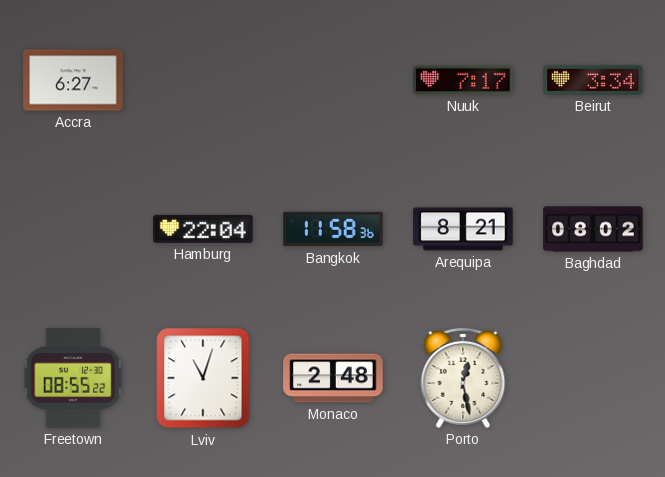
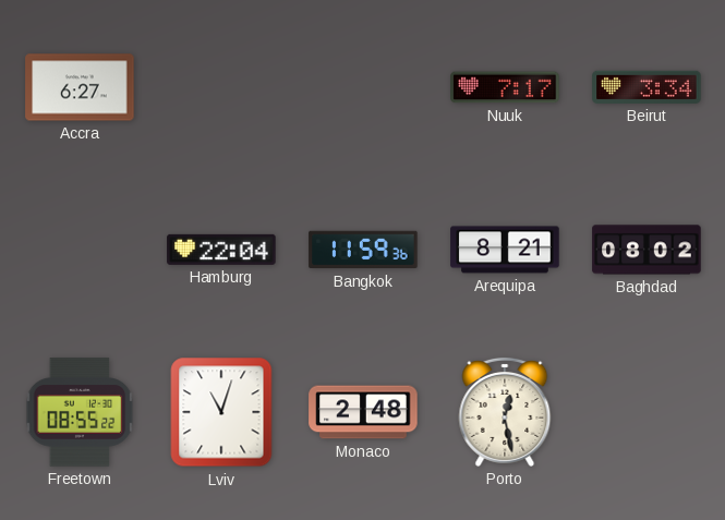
Bangkok: 11:58 -> 11:59 (363, 250)
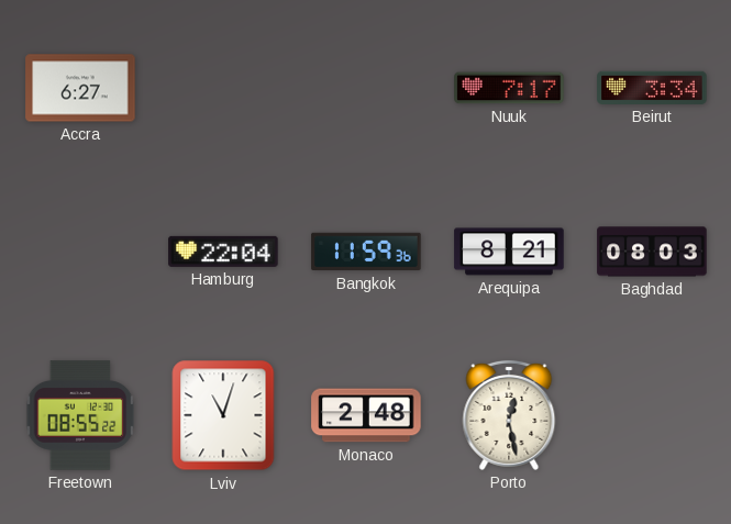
Baghdad: 08:02 -> 08:03 (652, 252)
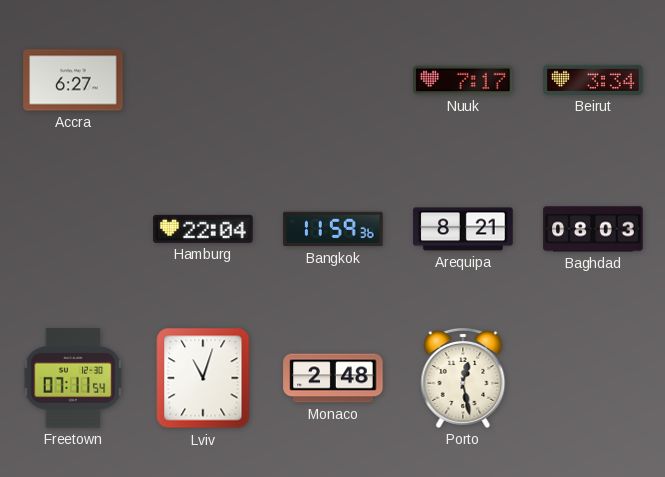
Freetown: 08:55 -> 07:11 (73, 378)
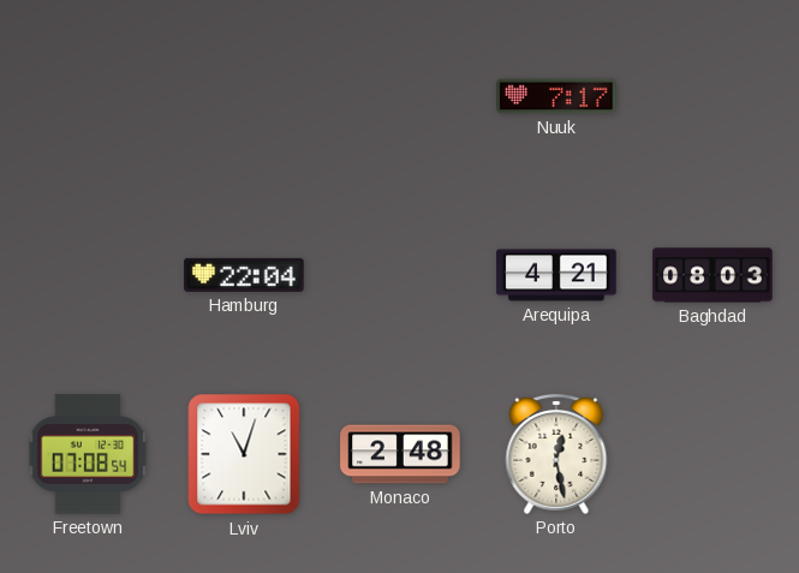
Accra: 6:27 -> none (73, 80)
Beirut: 3:34 -> none (593, 80)
Bangkok: 11:59 -> none (333, 229)
Arequipa: 8:21 -> 4:21 (556, 275)
Freetown: 07:11 -> 07:08 (88, 454)
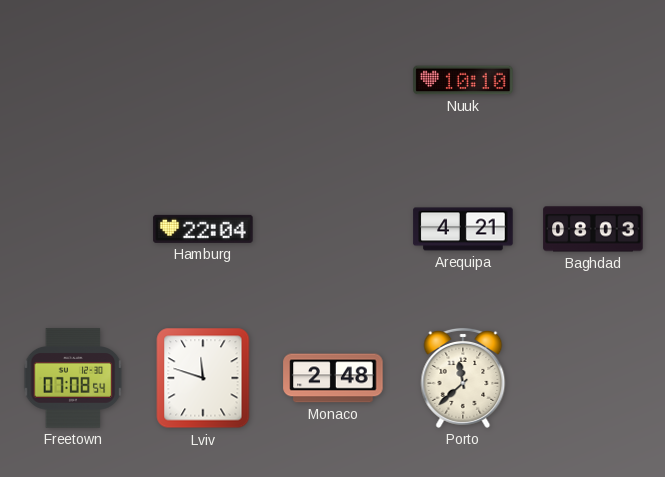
Nuuk: 7:17 -> 10:10 (463, 80)
Lviv: 11:03 -> 11:48 (203, 378)
Porto: 12:28 -> 11:38 (463, 378)
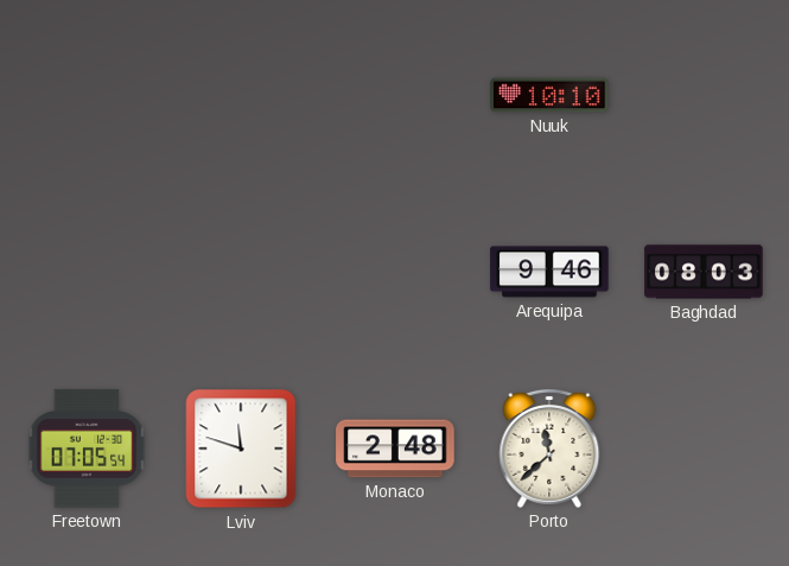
Hamburg: 22:04 -> none (203, 229)
Arequipa: 4:21 -> 9:46 (549, 272)
Freetown: 07:08 -> 07:05 (87, 449)
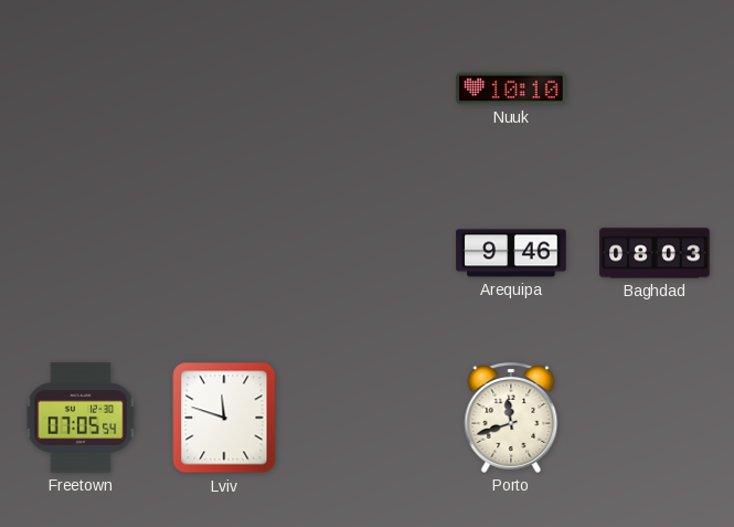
Monaco: 2:48 -> none (395, 449)
Porto: 11:38 -> 11:42 (511, 418)
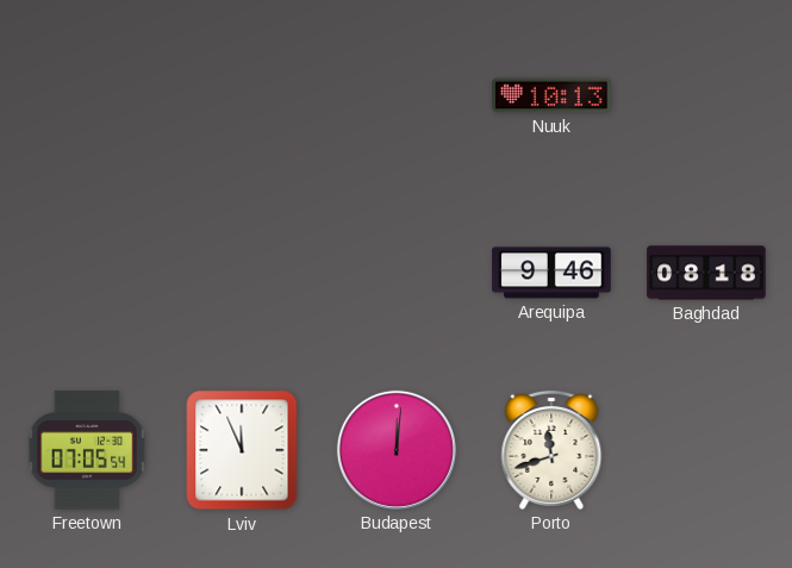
Nuuk: 10:10 -> 10:13 (551, 95)
Baghdad: 08:03 -> 08:18 (706, 273)
Lviv: 11:48 -> 11:56 (242, 450)
Budapest: none -> 12:01 (397, 450)
